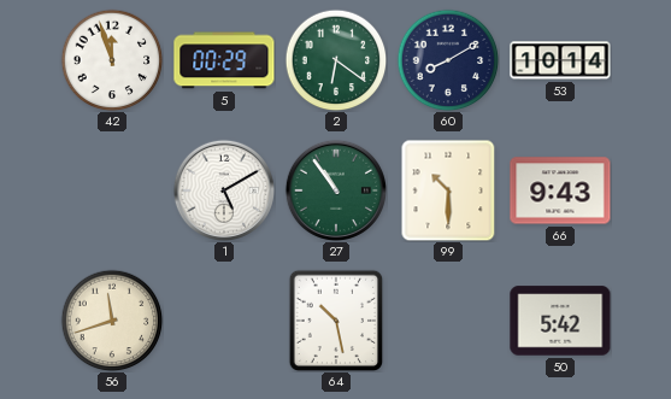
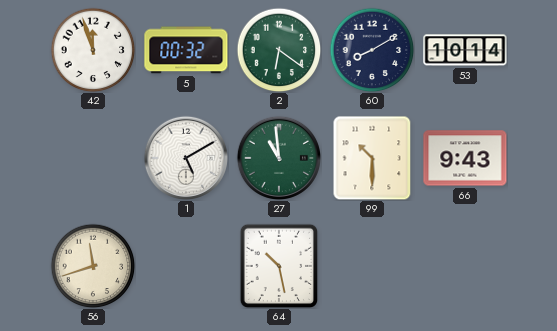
5: 00:29 -> 00:32 (186, 50)
27: 10:54 -> 10:59 (278, 157)
50: 5:42 -> none (560, 321)
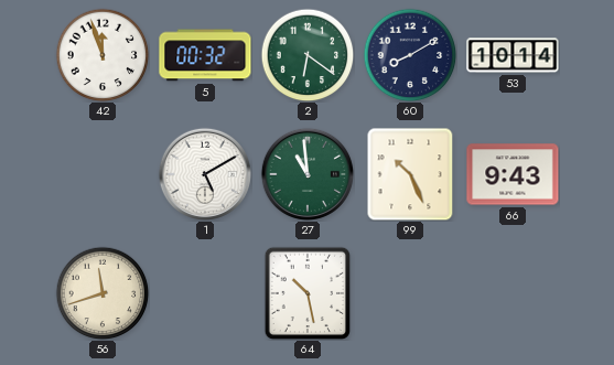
99: 10:30 -> 10:26 (410, 174)
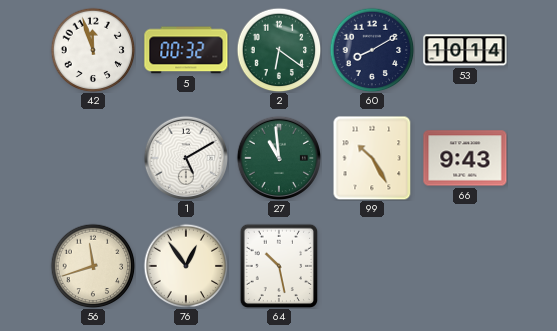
99: 10:26 -> 10:25 (372, 158)
76: none -> 12:54 (186, 266)
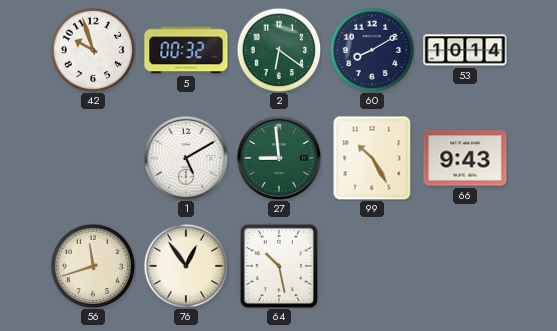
42: 11:57 -> 9:57 (93, 50)
27: 10:59 -> 8:59 (278, 157)
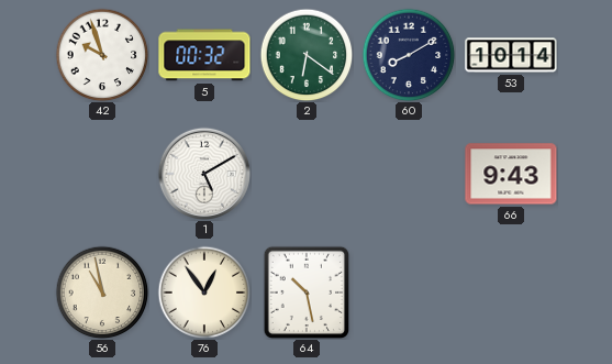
27: 8:59 -> none (278, 157)
99: 10:25 -> none (372, 158)
56: 11:42 -> 10:58 (102, 293)
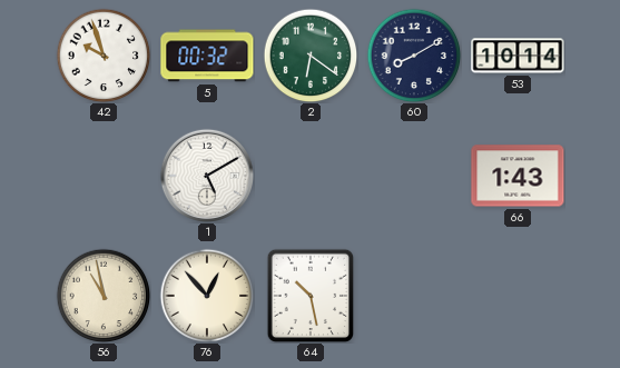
66: 9:43 -> 1:43 (518, 176)
76: 12:54 -> 12:53 (207, 296)
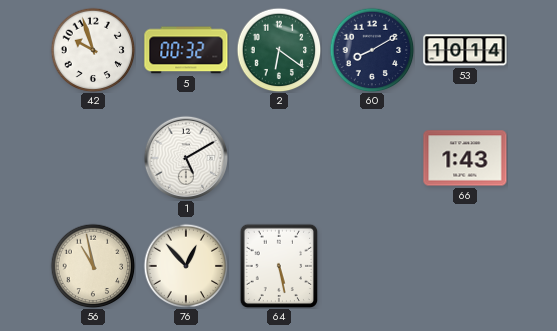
64: 10:28 -> 5:28 (279, 266)
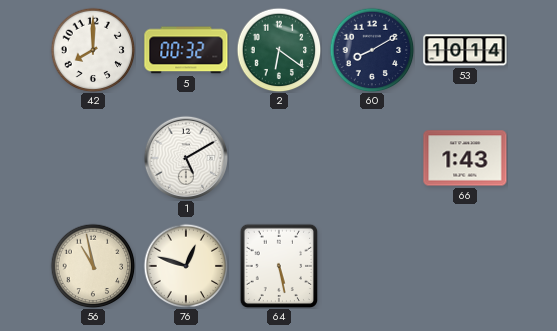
42: 9:57 -> 8:00 (93, 50)
76: 12:53 -> 12:48 (186, 266)
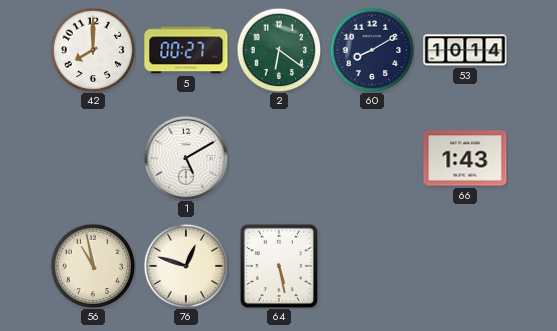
5: 00:32 -> 00:27 (186, 50)
